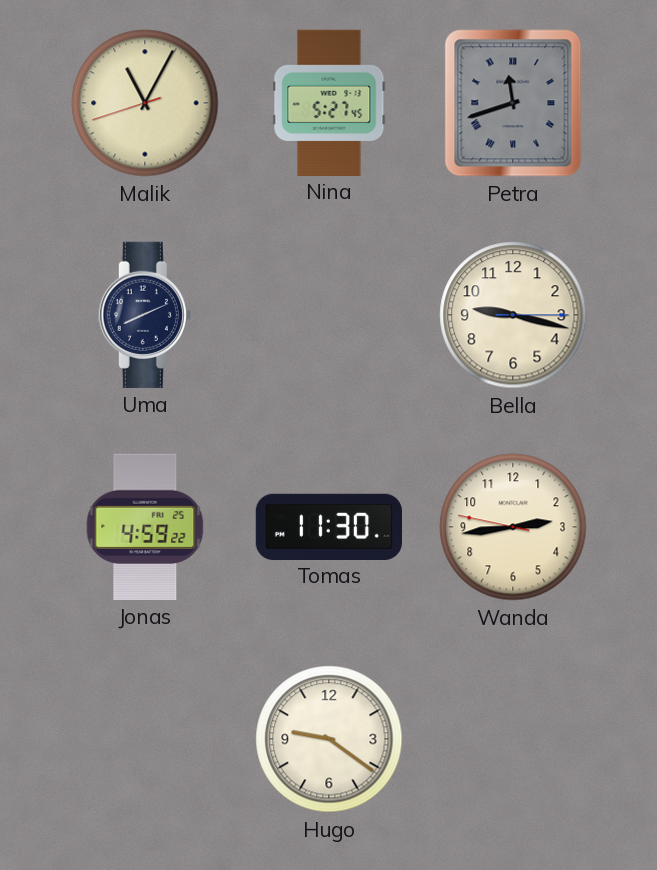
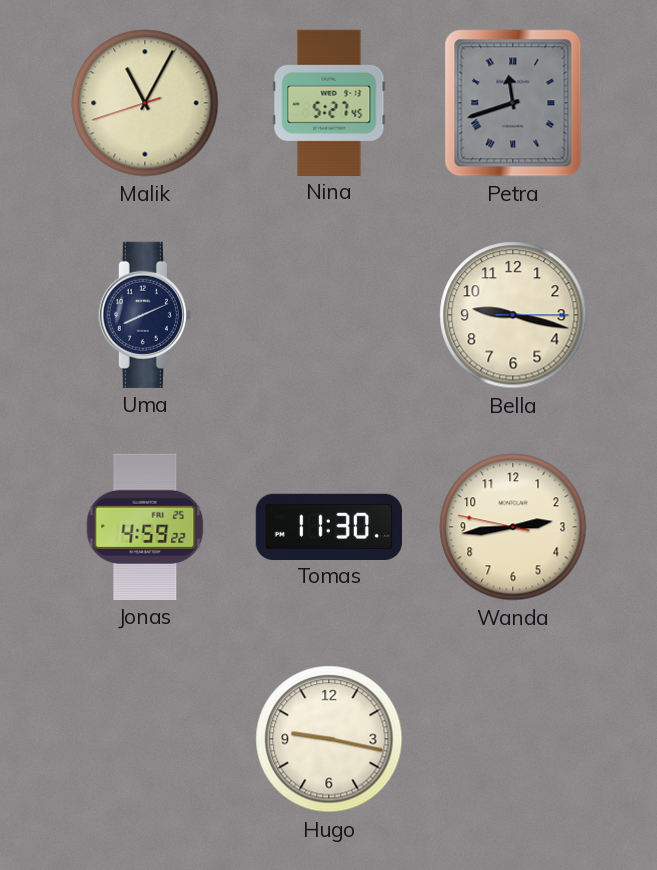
Hugo: 9:21 -> 9:17 (329, 739)
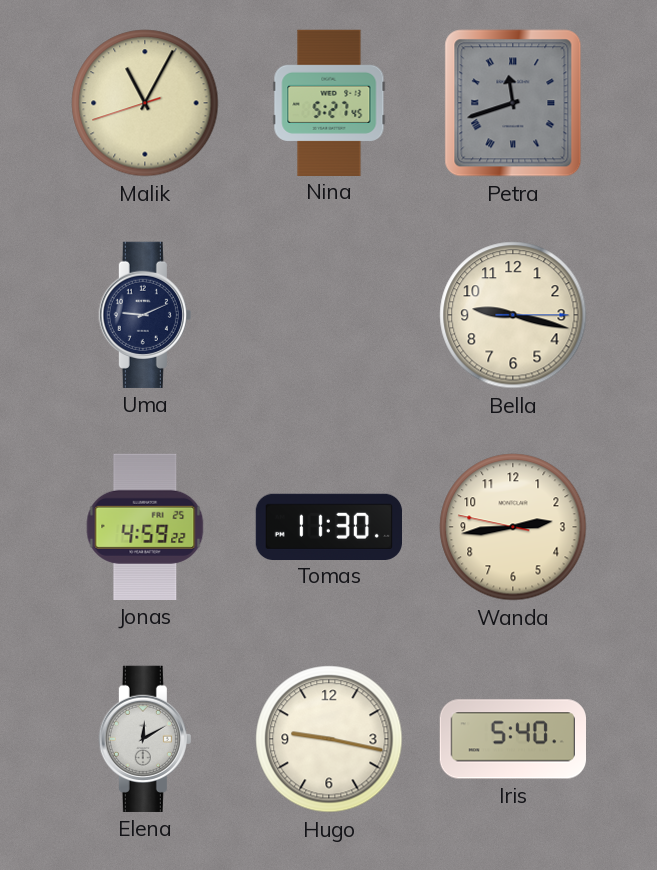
Uma: 8:11 -> 9:11 (145, 315)
Elena: none -> 12:10 (145, 739)
Iris: none -> 5:40 (512, 739)
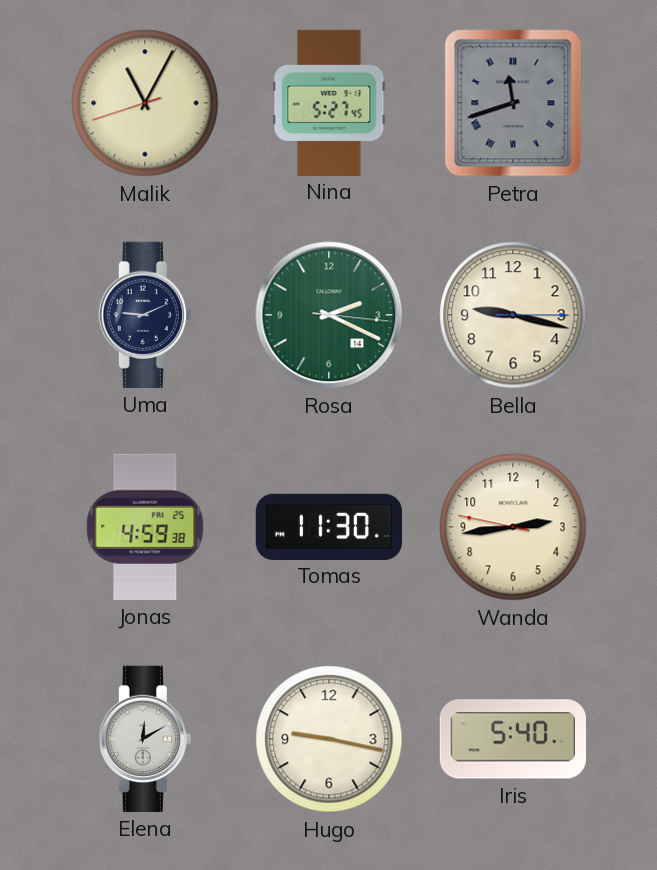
Rosa: none -> 2:19 (329, 315)
Jonas: 4:59:22 -> 4:59:38 (145, 527)
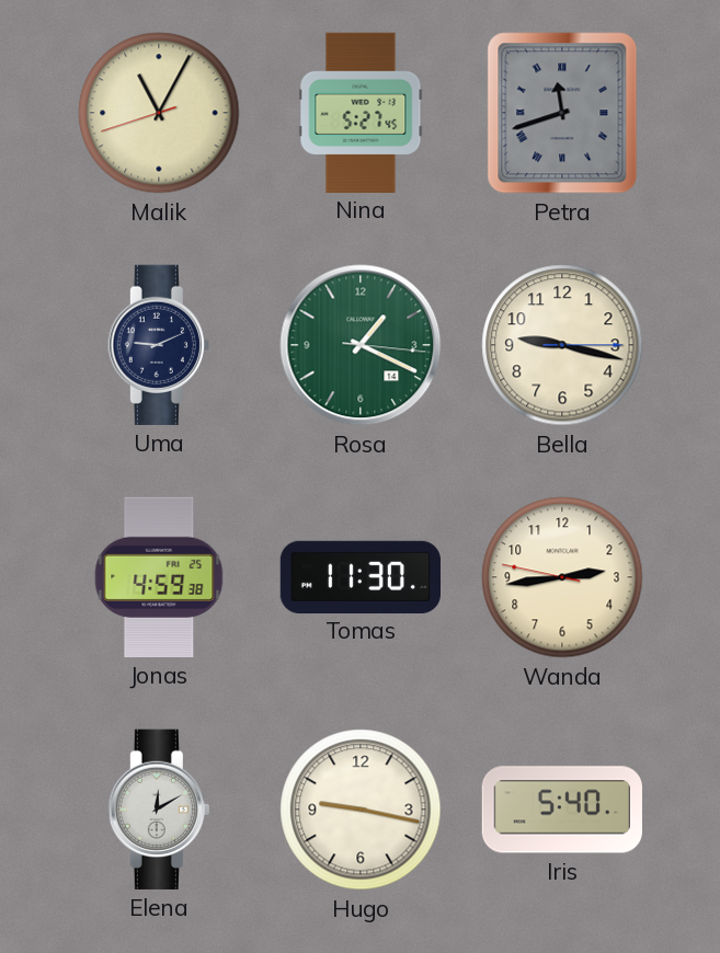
Rosa: 2:19 -> 1:19 (361, 345)
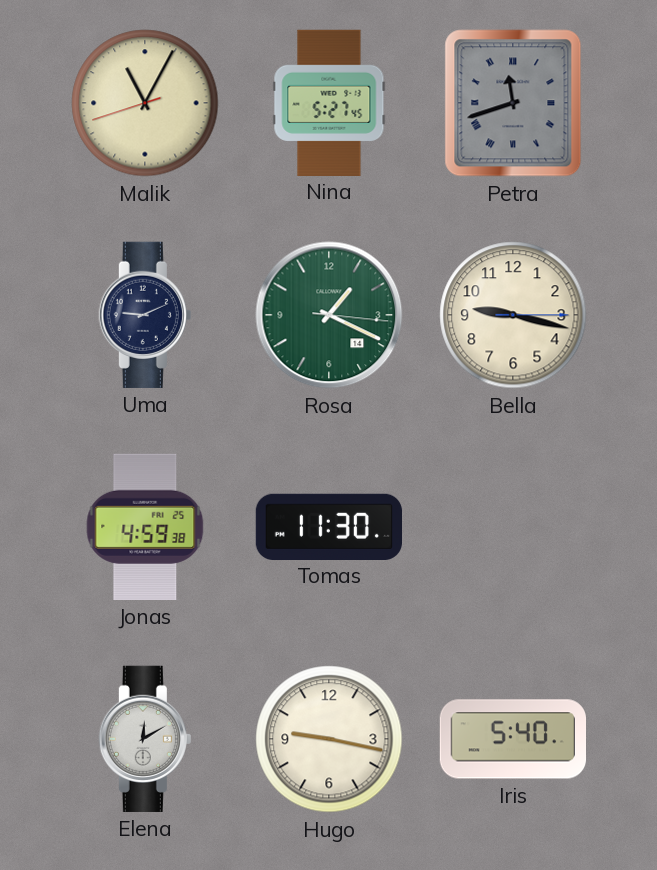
Wanda: 2:43 -> none (562, 577)
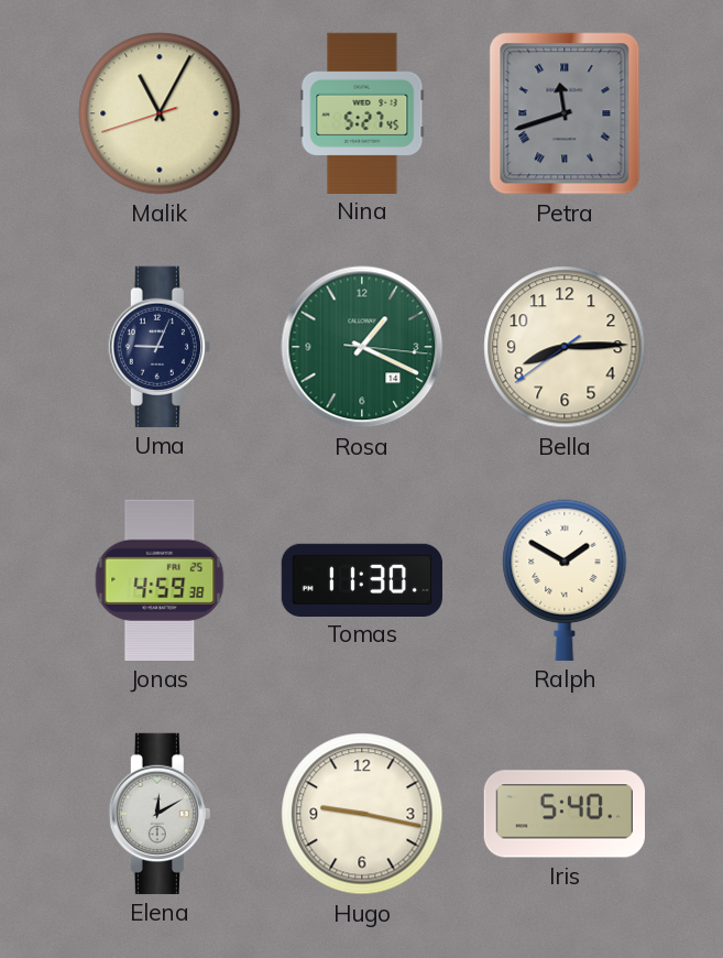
Uma: 9:11 -> 9:04 (160, 347)
Bella: 9:17 -> 8:14 (565, 347)
Ralph: none -> 1:50 (565, 580)
